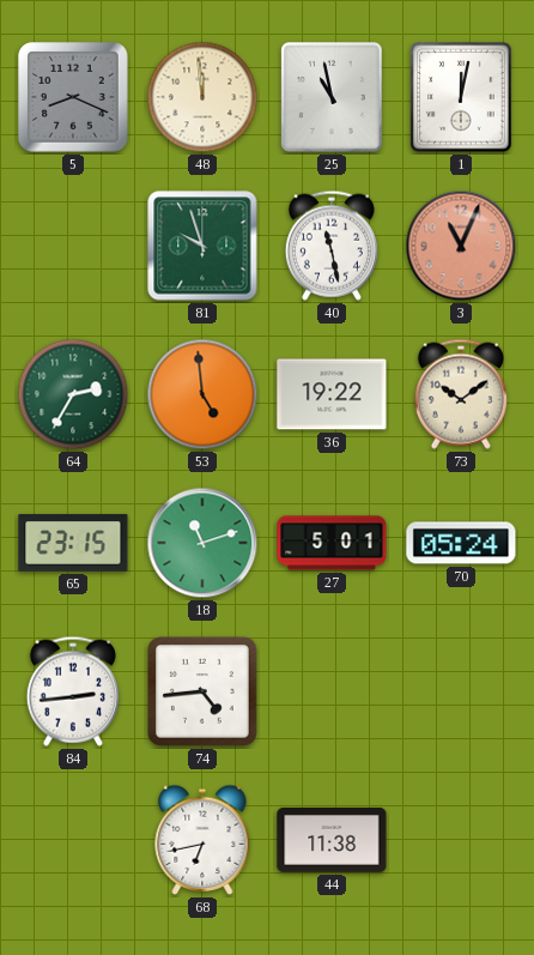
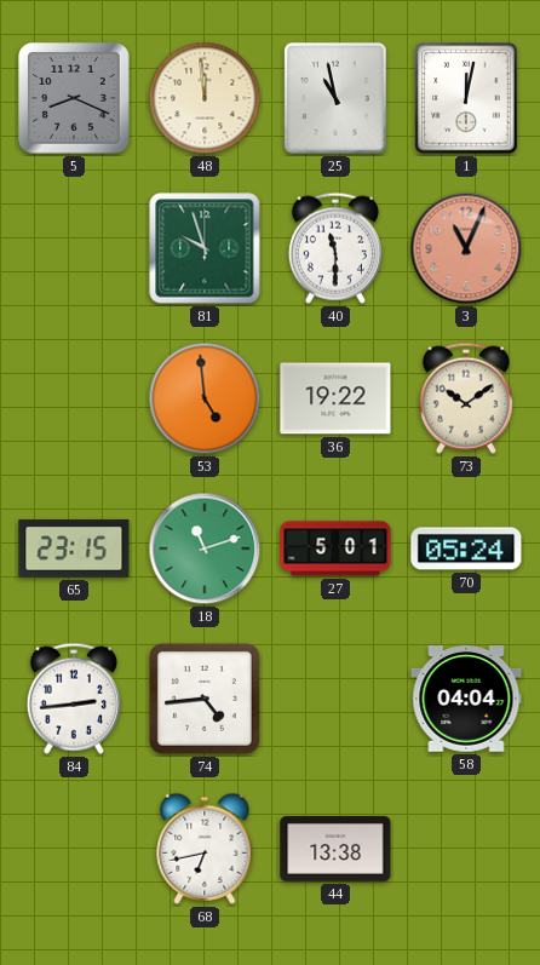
40: 11:28 -> 11:30 (335, 248)
64: 2:35 -> none (73, 394)
58: none -> 04:04 (466, 699)
44: 11:38 -> 13:38 (335, 850)
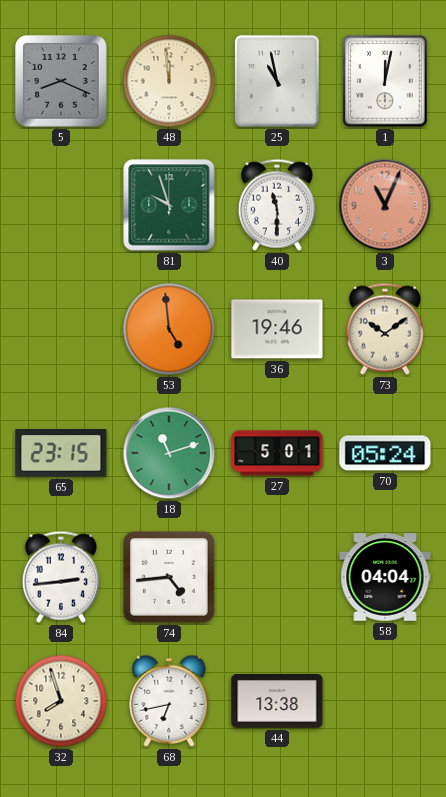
36: 19:22 -> 19:46 (277, 329)
32: none -> 7:57 (61, 701)
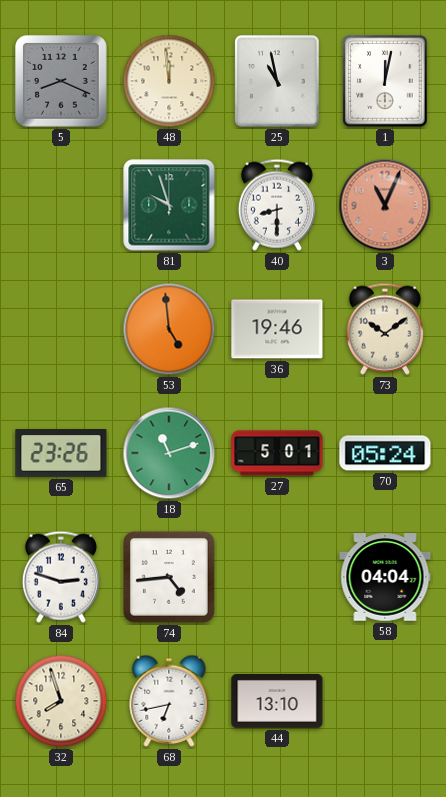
40: 11:30 -> 8:30 (277, 205)
65: 23:15 -> 23:26 (61, 453)
84: 2:44 -> 2:48 (61, 577)
44: 13:38 -> 13:10 (277, 702)
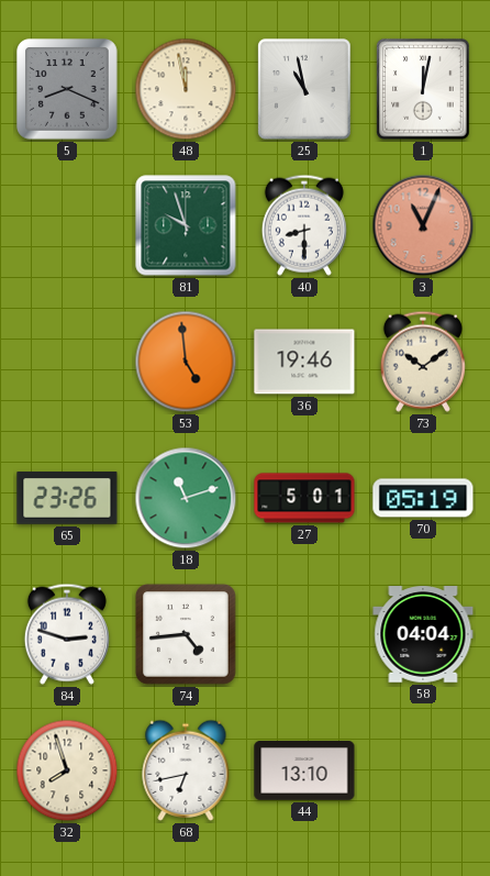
48: 11:59 -> 11:58 (186, 89)
70: 05:24 -> 05:19 (423, 498)
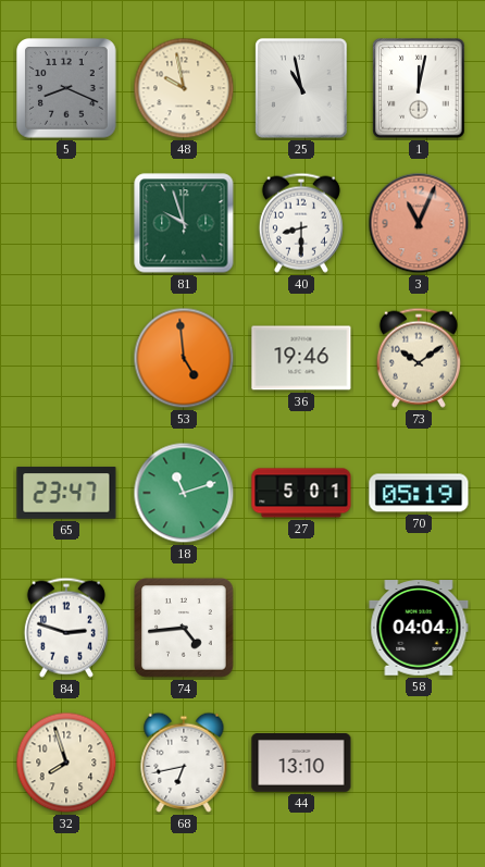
48: 11:58 -> 9:58 (184, 88)
65: 23:26 -> 23:47 (66, 493)
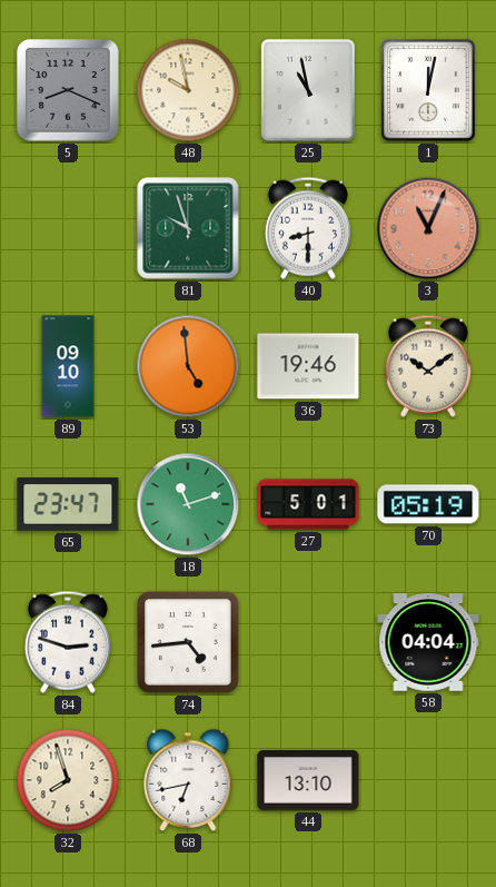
89: none -> 09:10 (68, 366)
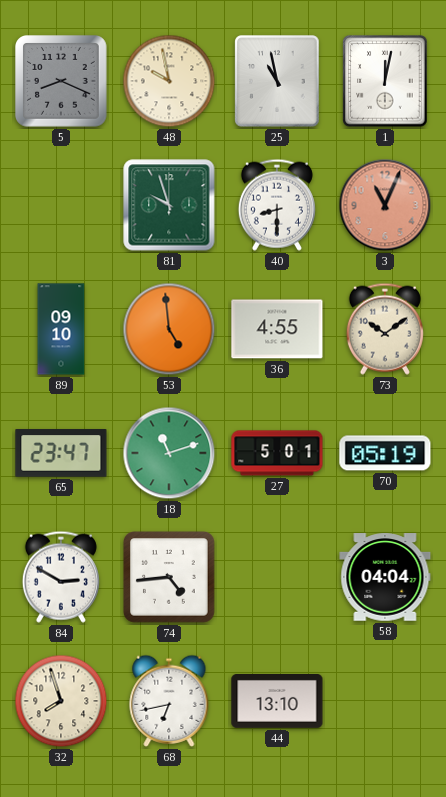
36: 19:46 -> 4:55 (277, 329)
84: 2:48 -> 2:50 (61, 577)
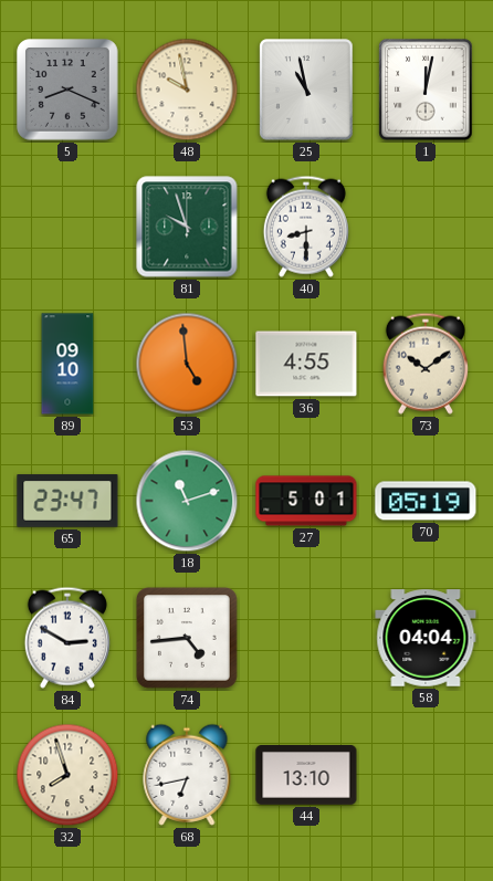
3: 11:04 -> none (385, 205)
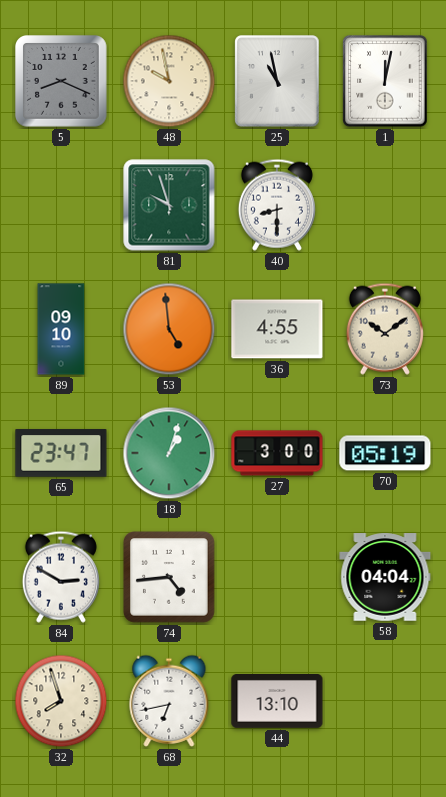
18: 11:12 -> 1:03 (169, 453)
27: 5:01 -> 3:00 (277, 453)
